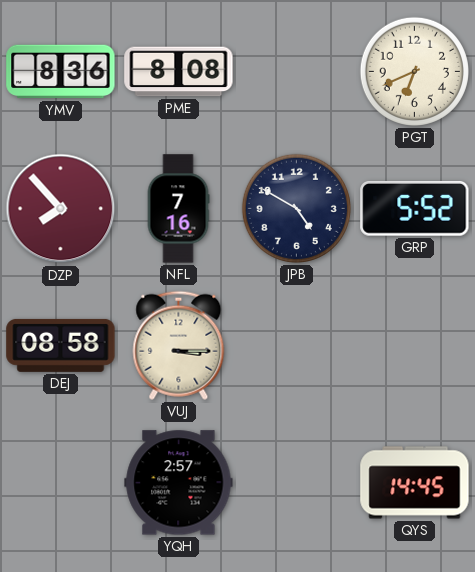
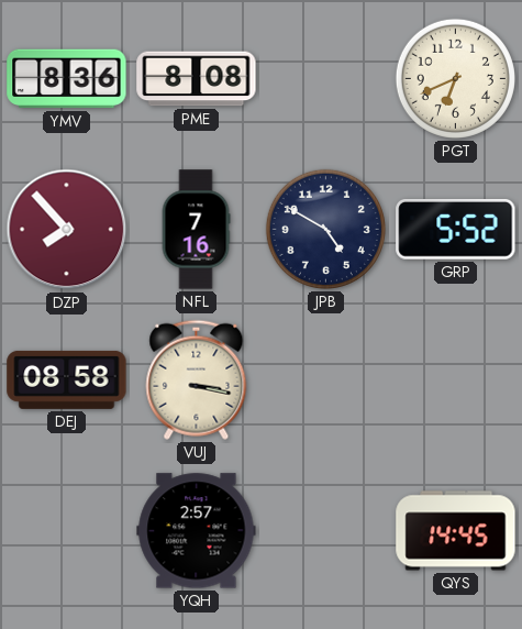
VUJ: 3:15 -> 3:17 (197, 379)
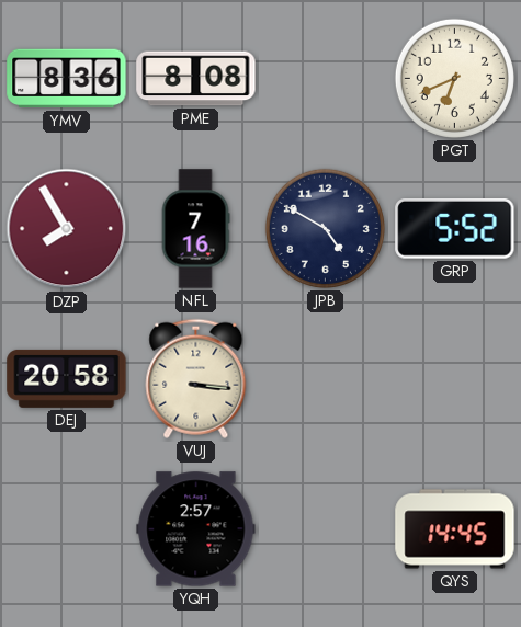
DZP: 7:53 -> 7:55 (67, 229)
DEJ: 08:58 -> 20:58 (67, 378)
VUJ: 3:17 -> 3:16 (196, 378)
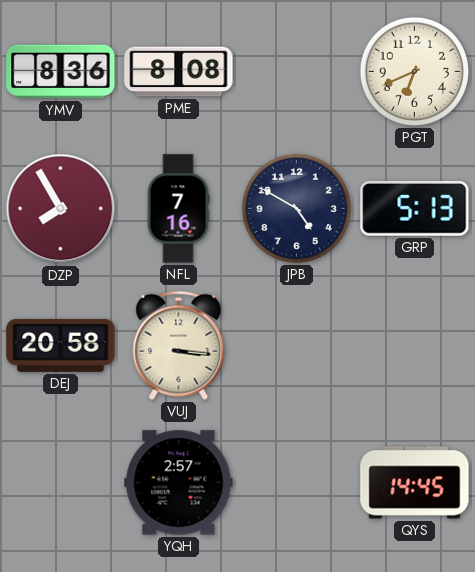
GRP: 5:52 -> 5:13 (415, 208)
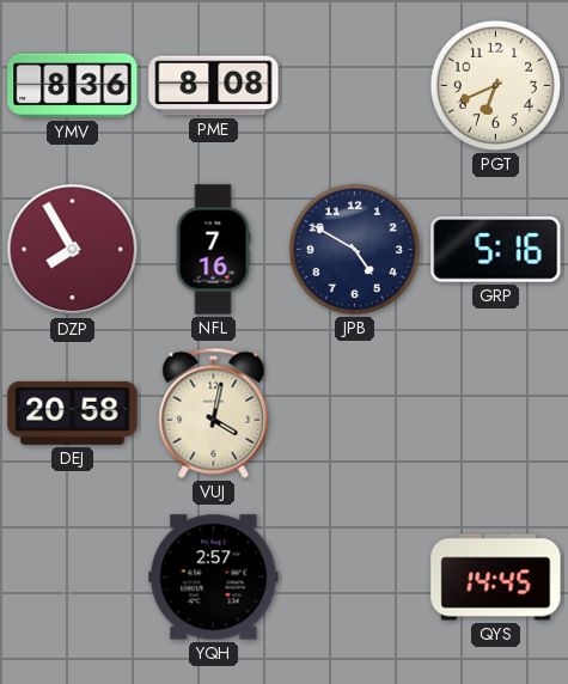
GRP: 5:13 -> 5:16 (496, 249)
VUJ: 3:16 -> 4:02 (214, 413)
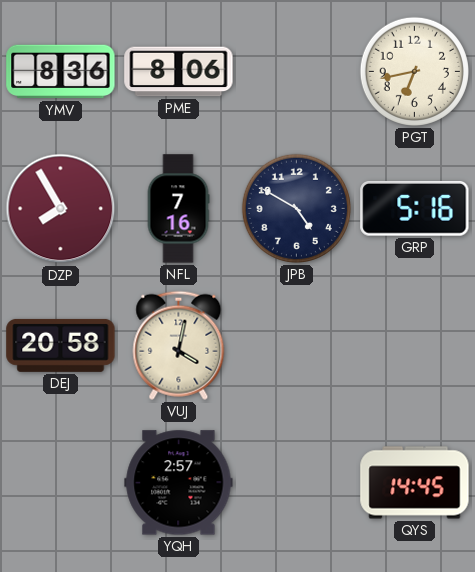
PME: 8:08 -> 8:06 (179, 72)
PGT: 6:41 -> 6:43 (414, 71)
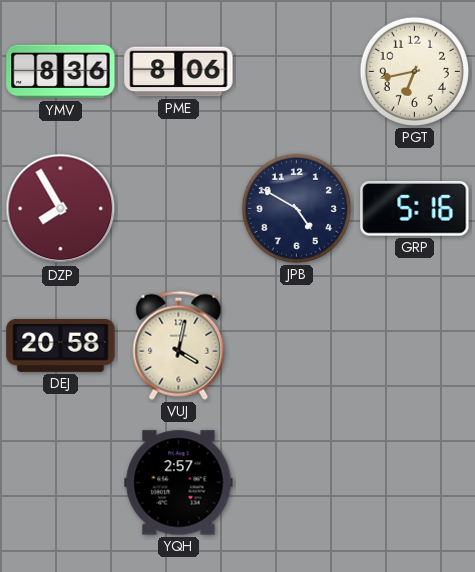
NFL: 7:16 -> none (178, 209)
QYS: 14:45 -> none (415, 483)
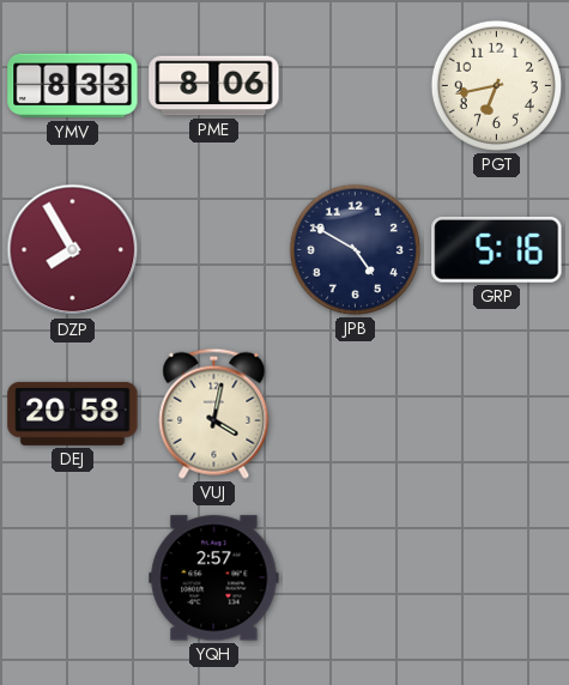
YMV: 8:36 -> 8:33 (73, 86)
